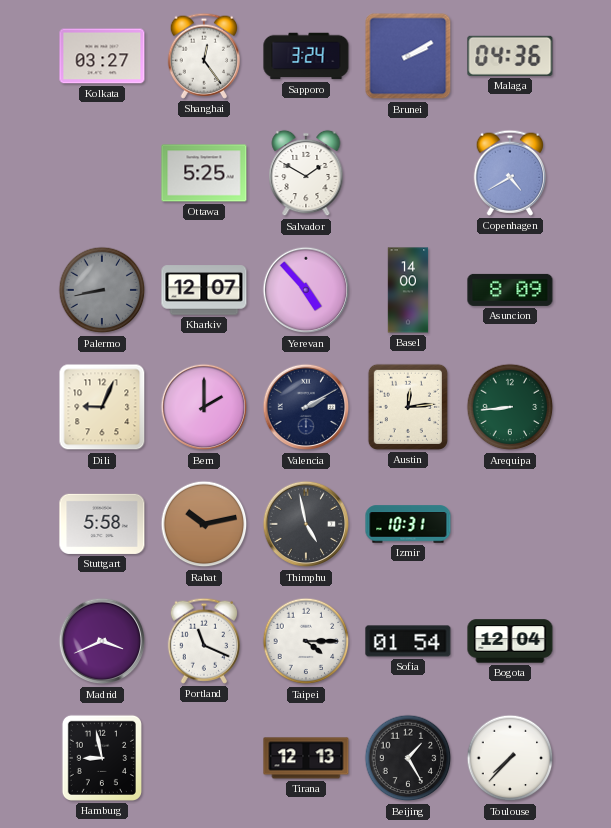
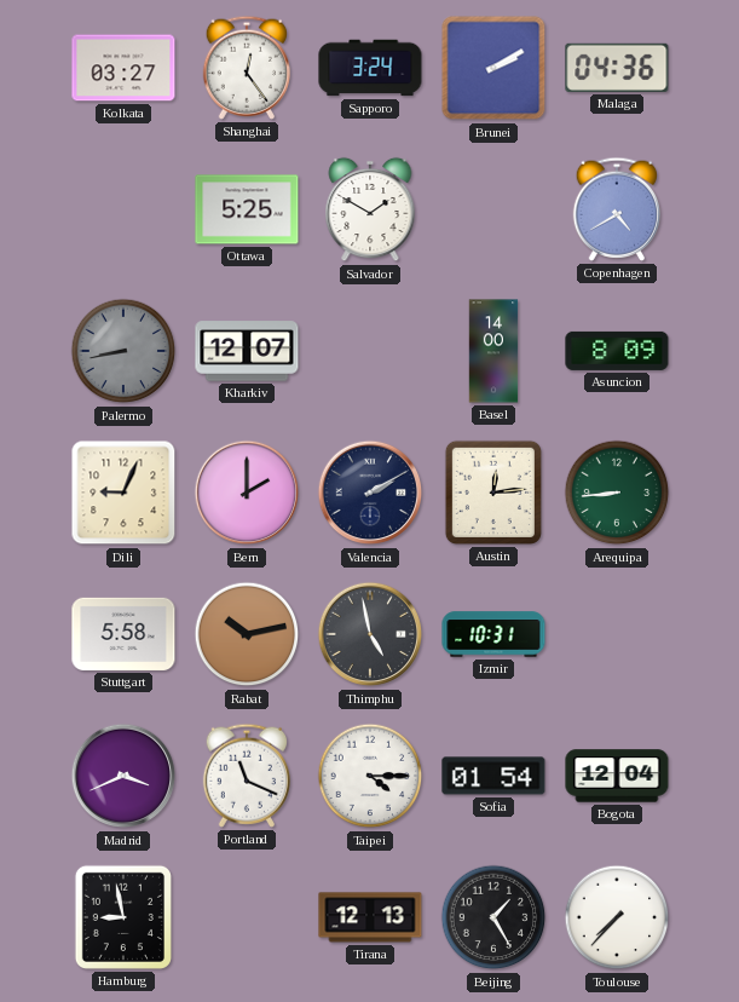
Yerevan: 4:53 -> none (306, 290)
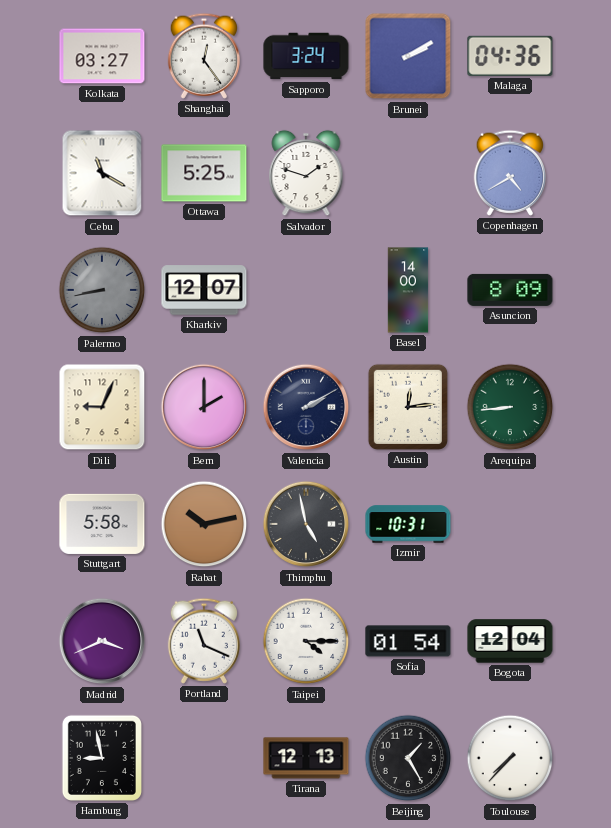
Cebu: none -> 11:20 (102, 173)
Salvador: 1:50 -> 1:48 (306, 173)
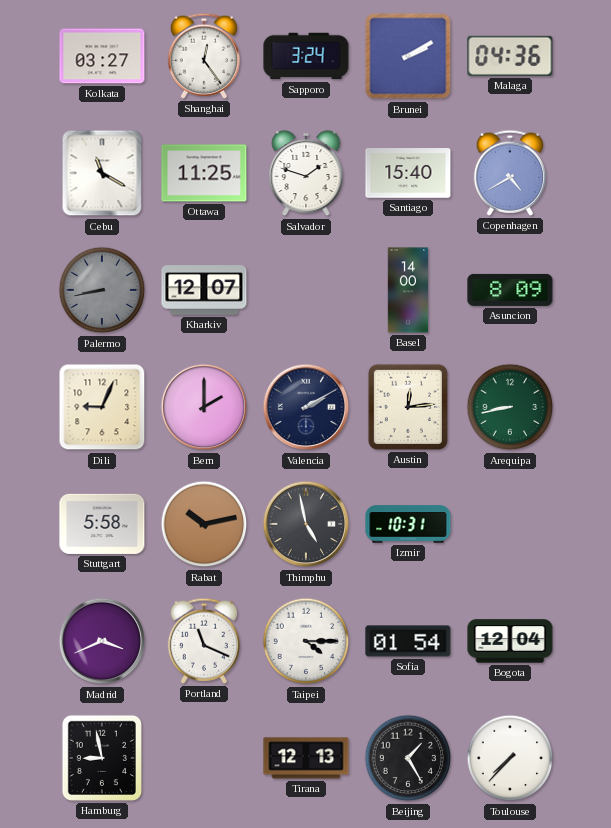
Ottawa: 5:25 -> 11:25 (204, 173)
Santiago: none -> 15:40 (408, 173)
Arequipa: 8:44 -> 8:43 (510, 407)
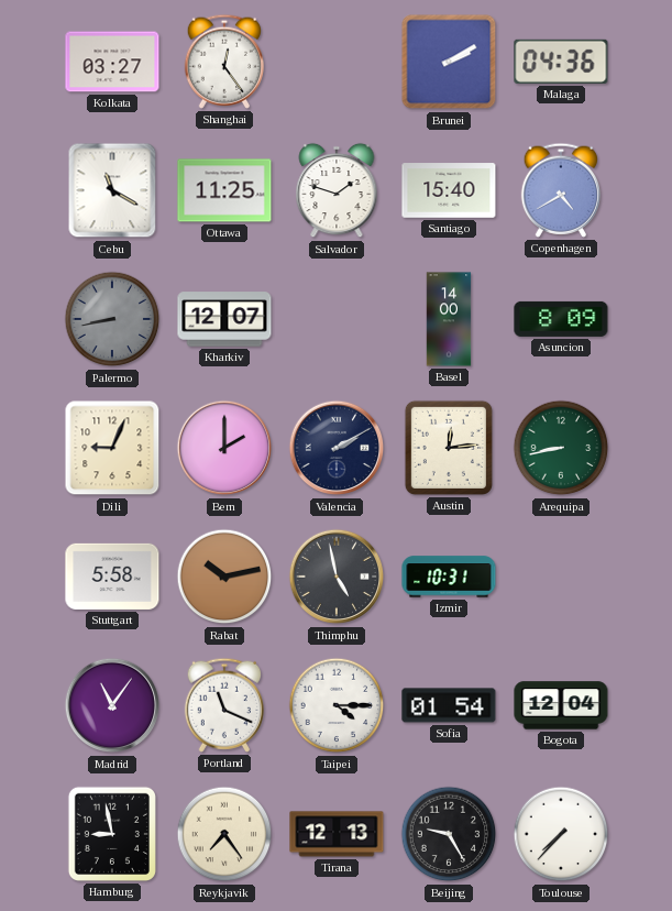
Sapporo: 3:24 -> none (306, 56)
Madrid: 3:41 -> 11:06 (112, 705)
Reykjavik: none -> 7:24 (224, 834)
Beijing: 1:25 -> 9:25 (449, 834)
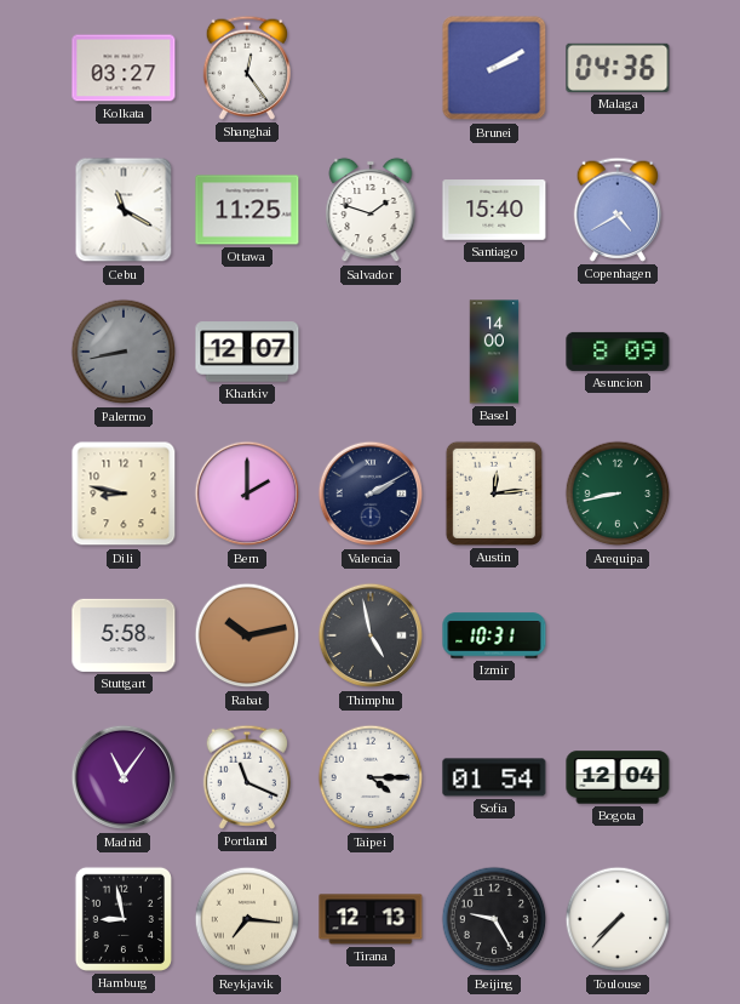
Dili: 9:04 -> 8:47 (124, 494)
Reykjavik: 7:24 -> 7:16 (247, 919)
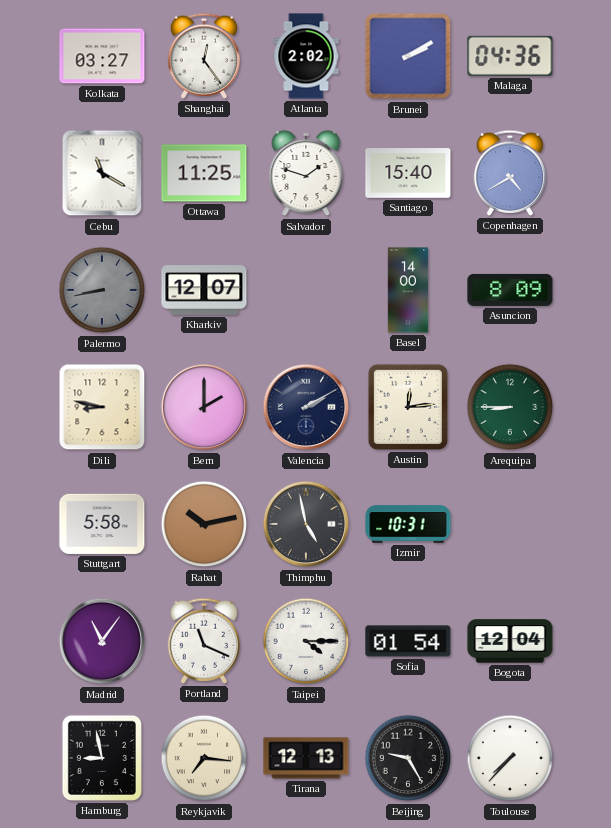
Atlanta: none -> 2:02 (306, 56)
Arequipa: 8:43 -> 8:45 (510, 407)
